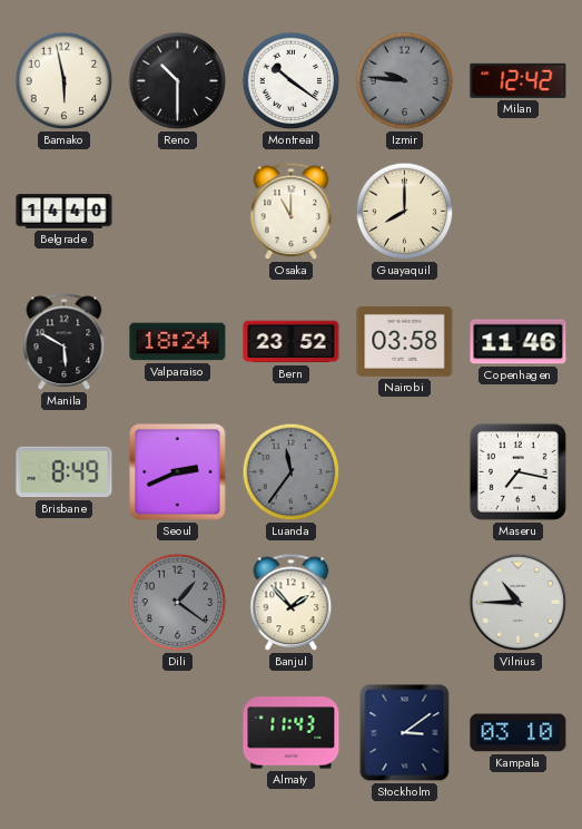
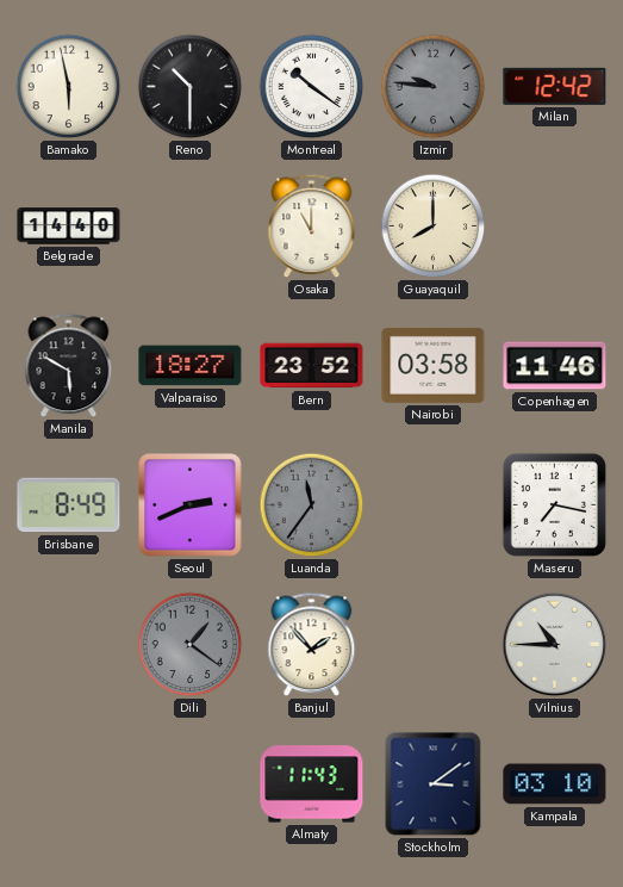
Valparaiso: 18:24 -> 18:27 (191, 366)
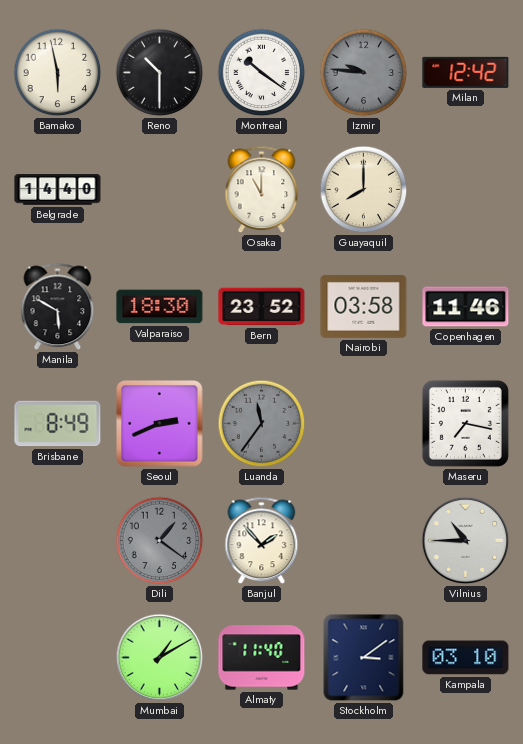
Valparaiso: 18:27 -> 18:30 (160, 307)
Mumbai: none -> 1:10 (160, 658)
Almaty: 11:43 -> 11:40 (262, 658)
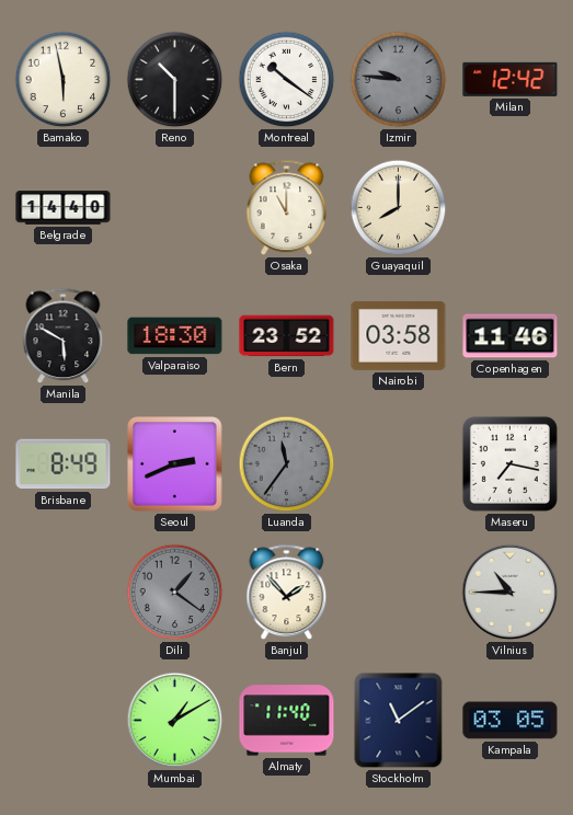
Stockholm: 3:09 -> 11:09 (399, 721)
Kampala: 03:10 -> 03:05 (511, 721)
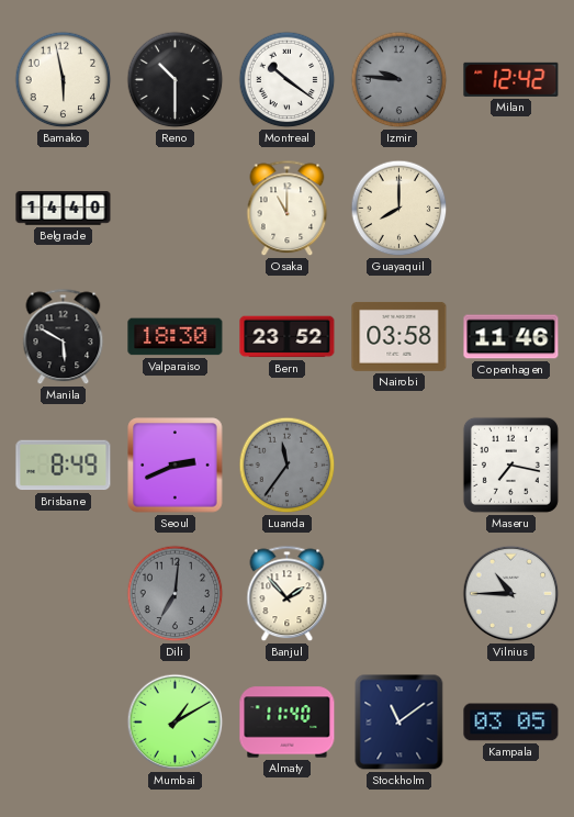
Dili: 1:21 -> 7:01 (176, 594)
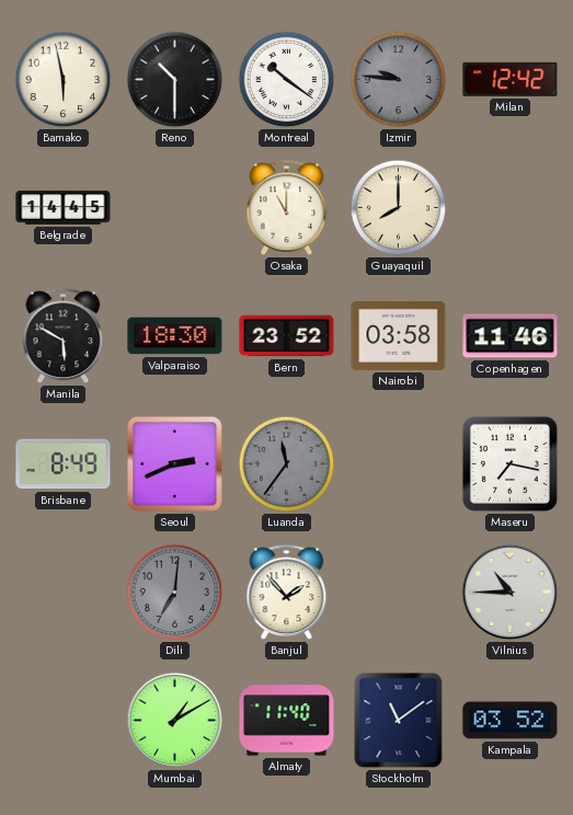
Belgrade: 14:40 -> 14:45 (64, 208)
Kampala: 03:05 -> 03:52 (511, 721)
